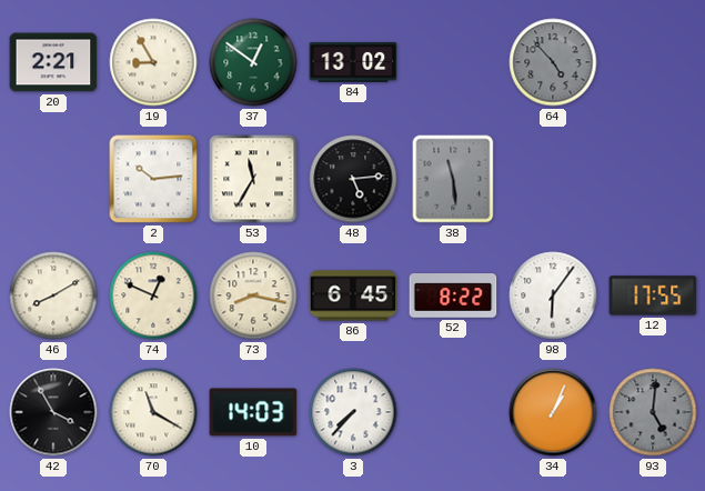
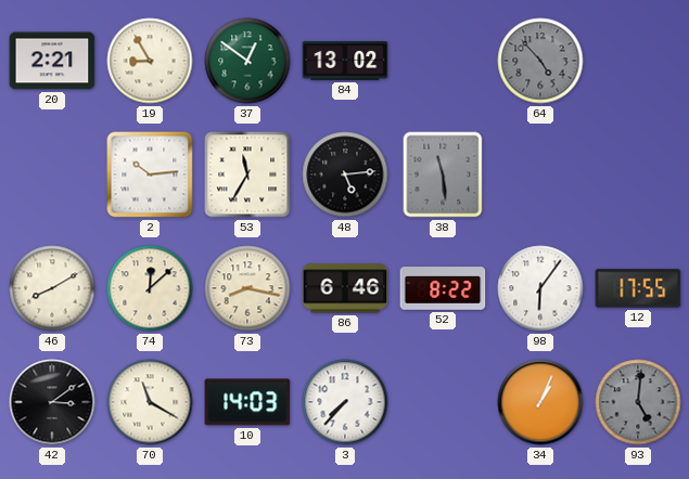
74: 12:49 -> 12:08 (150, 288)
86: 6:45 -> 6:46 (345, 288)
42: 3:55 -> 3:09 (52, 402)
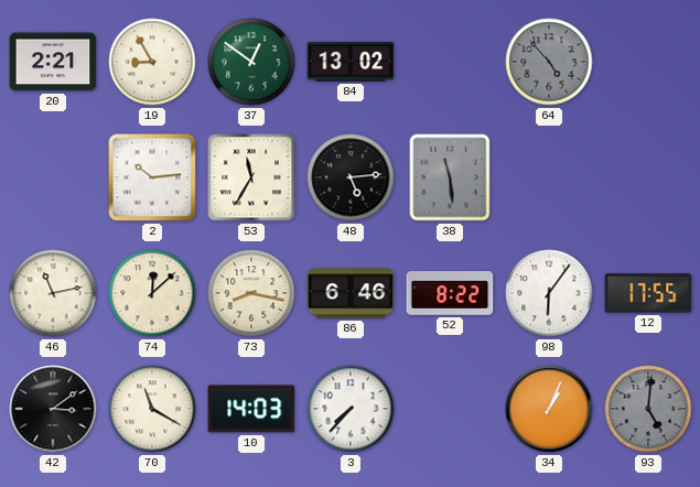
46: 8:10 -> 11:13 (53, 293)
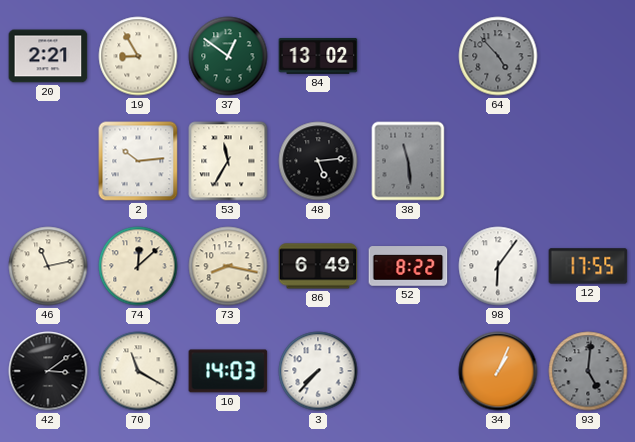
86: 6:46 -> 6:49 (318, 266)
